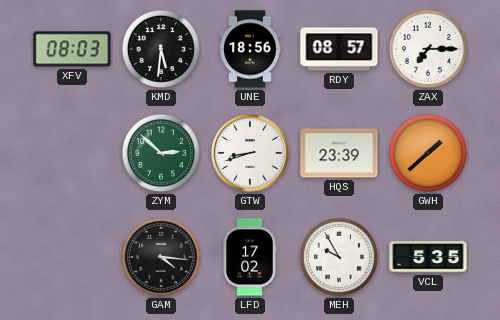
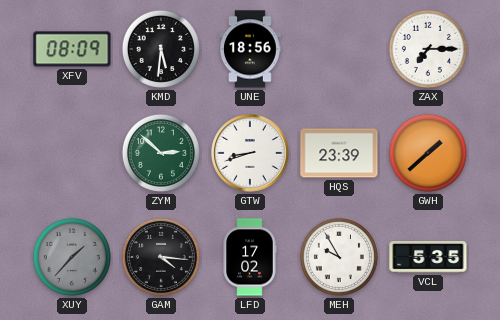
XFV: 08:03 -> 08:09 (72, 49)
RDY: 08:57 -> none (339, 49)
XUY: none -> 1:37 (72, 257)
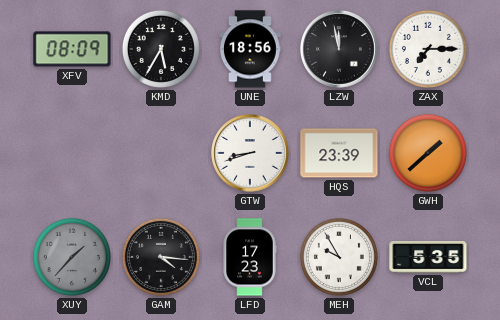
KMD: 5:31 -> 5:35 (161, 49)
LZW: none -> 11:58 (339, 49)
ZYM: 2:52 -> none (161, 153)
LFD: 17:02 -> 17:23 (250, 257)
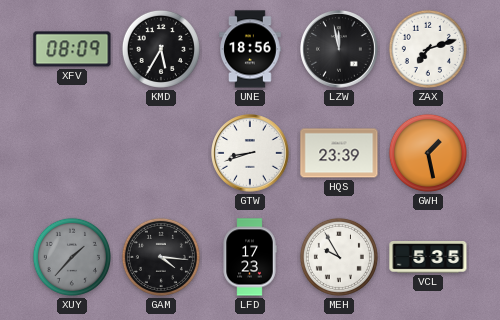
ZAX: 7:15 -> 7:12 (428, 49)
GWH: 1:38 -> 1:28 (428, 153)
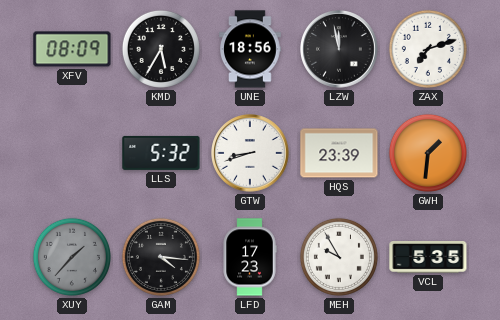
LLS: none -> 5:32 (161, 153)
GWH: 1:28 -> 1:31 (428, 153)
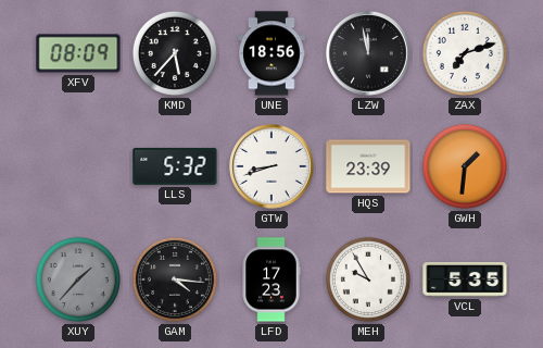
KMD: 5:35 -> 5:37 (175, 53)
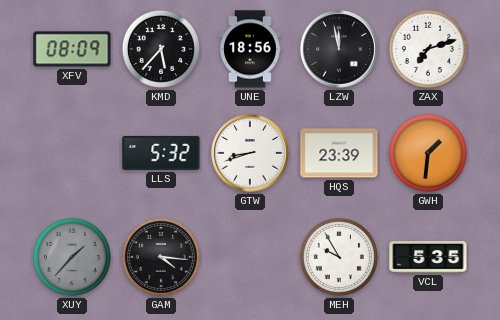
LFD: 17:23 -> none (271, 279)
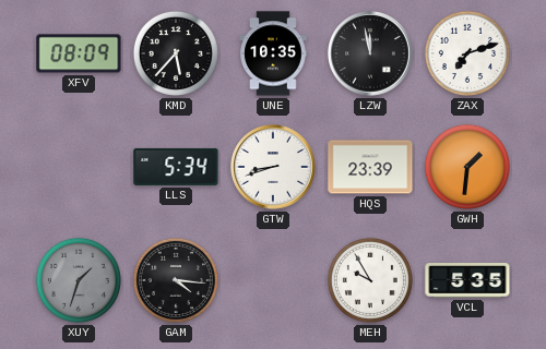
UNE: 18:56 -> 10:35 (274, 53)
LLS: 5:32 -> 5:34 (176, 167)
XUY: 1:37 -> 1:33 (79, 280)
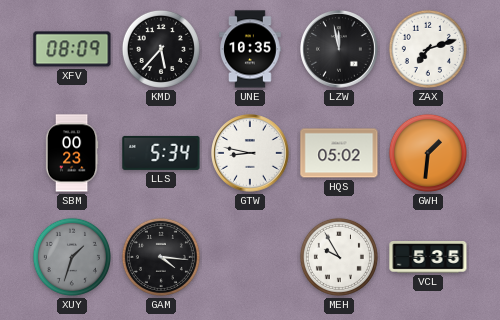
SBM: none -> 00:23 (72, 153)
GTW: 8:42 -> 8:47 (250, 153)
HQS: 23:39 -> 05:02 (339, 153)
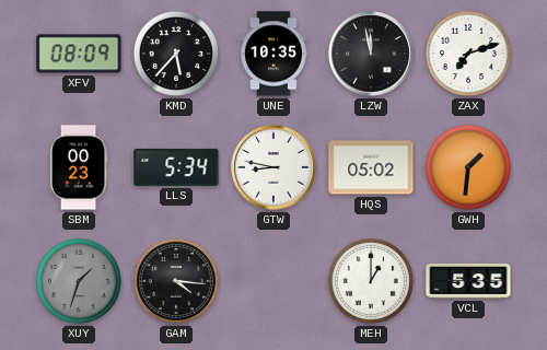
MEH: 9:55 -> 1:00 (371, 281)
